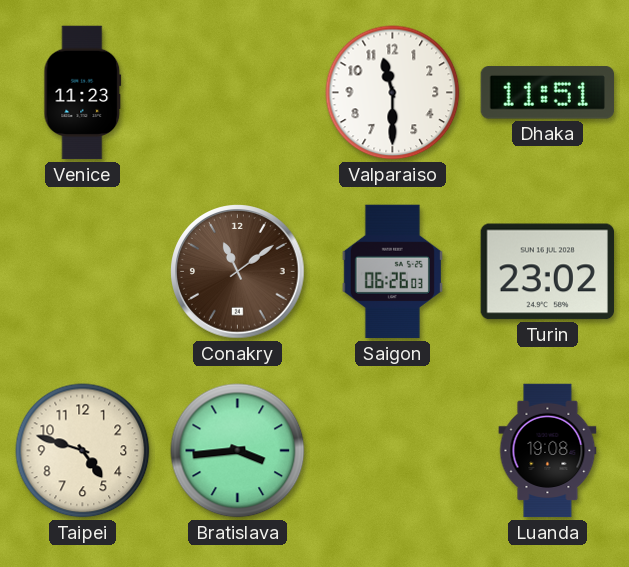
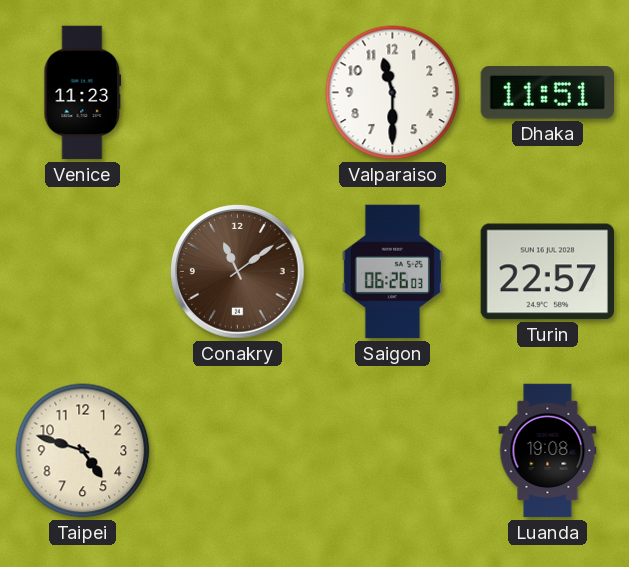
Turin: 23:02 -> 22:57 (547, 272)
Bratislava: 3:44 -> none (238, 451)
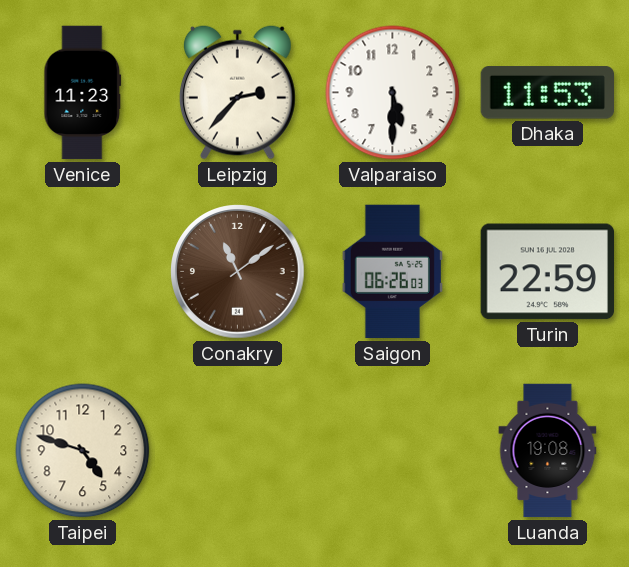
Leipzig: none -> 2:37 (237, 92)
Valparaiso: 11:30 -> 5:30 (393, 93)
Dhaka: 11:51 -> 11:53 (547, 93)
Turin: 22:57 -> 22:59 (547, 272)
